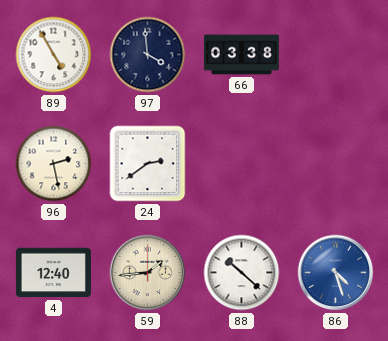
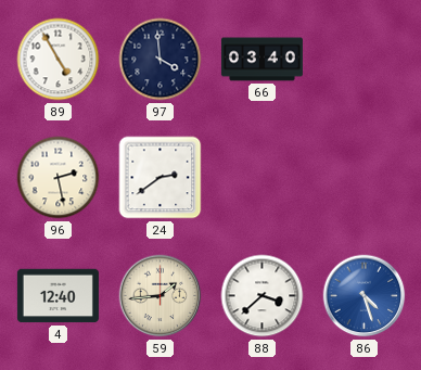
66: 03:38 -> 03:40 (261, 60)
88: 10:22 -> 3:38 (263, 296)
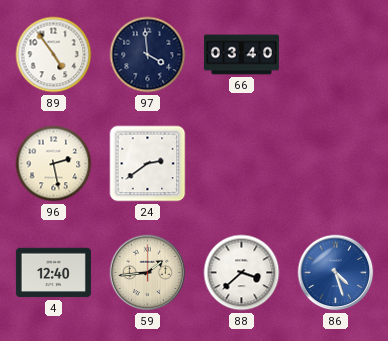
89: 4:55 -> 4:54 (54, 55)
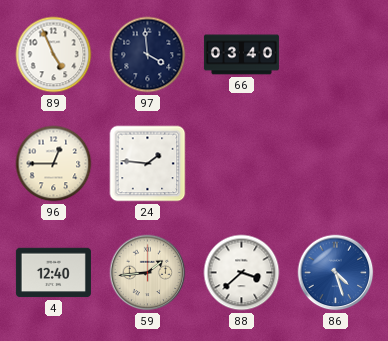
89: 4:54 -> 4:56 (54, 55)
96: 2:28 -> 12:45 (54, 164)
24: 2:39 -> 1:46 (148, 164)
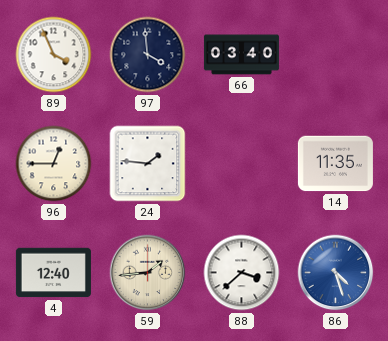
89: 4:56 -> 3:56 (54, 55)
14: none -> 11:35 (335, 164)
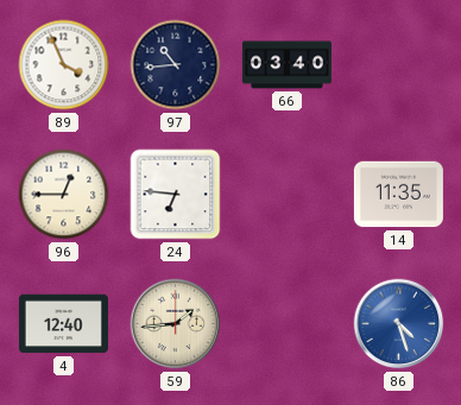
97: 3:59 -> 10:44 (176, 65)
24: 1:46 -> 6:46 (176, 195)
88: 3:38 -> none (242, 273)
